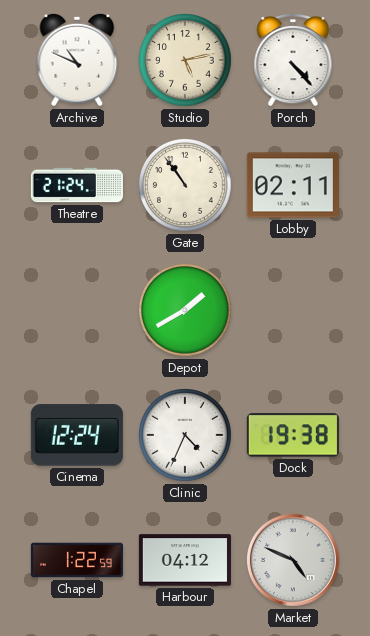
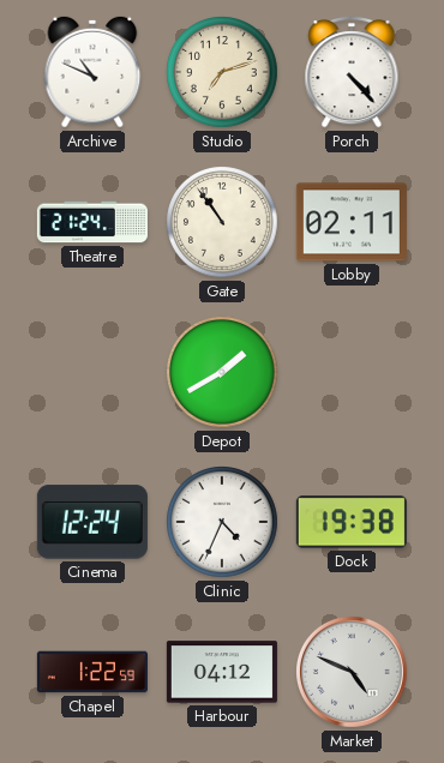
Studio: 5:13 -> 7:12 (223, 73)
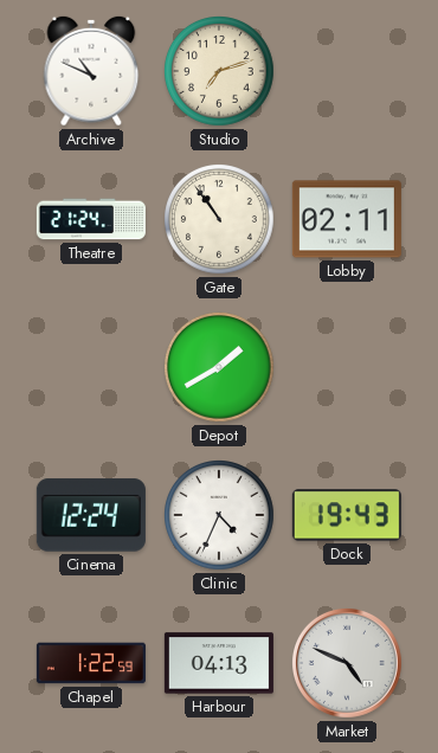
Porch: 4:23 -> none (352, 73)
Dock: 19:38 -> 19:43 (347, 515)
Harbour: 04:12 -> 04:13 (219, 663)
